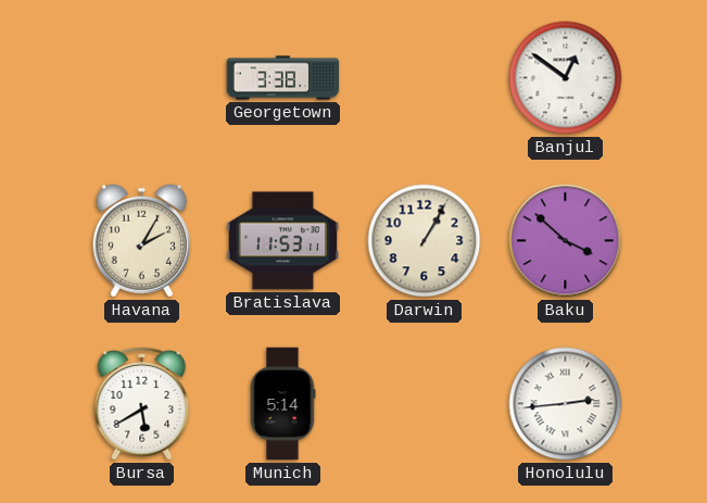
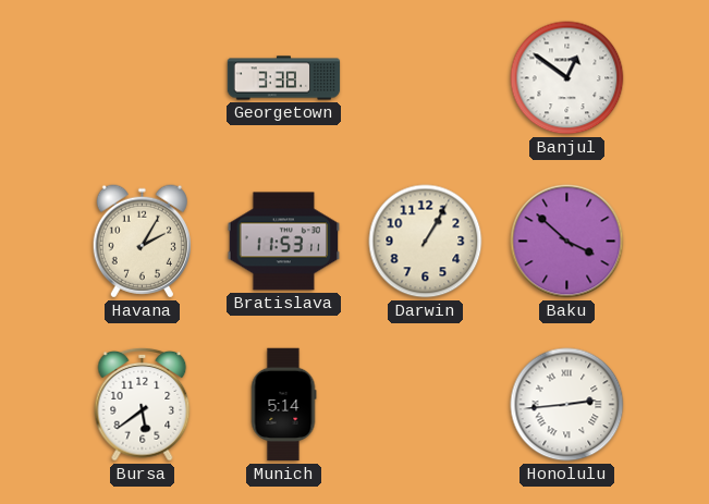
Bursa: 5:40 -> 5:39 (143, 404)
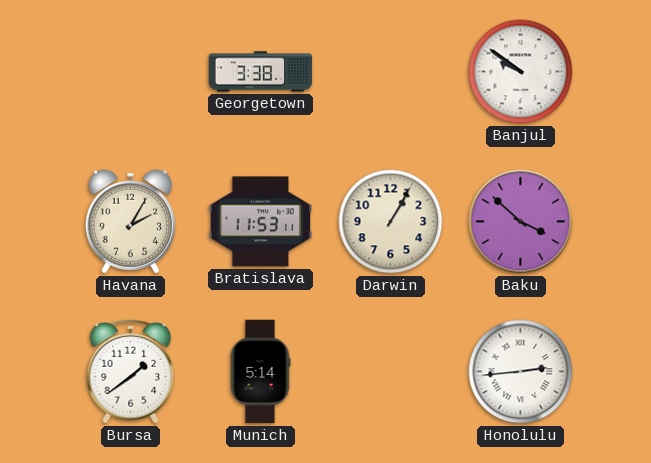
Banjul: 12:51 -> 9:51 (521, 72)
Bursa: 5:39 -> 1:39 (131, 371)
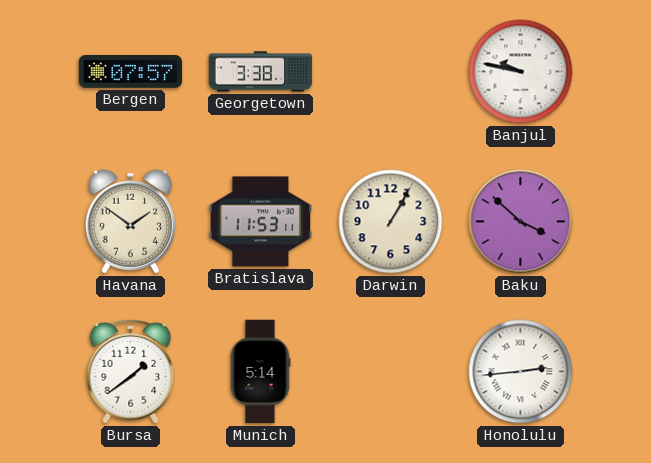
Bergen: none -> 07:57 (131, 72)
Banjul: 9:51 -> 9:47 (521, 72)
Havana: 2:05 -> 1:51 (130, 222)
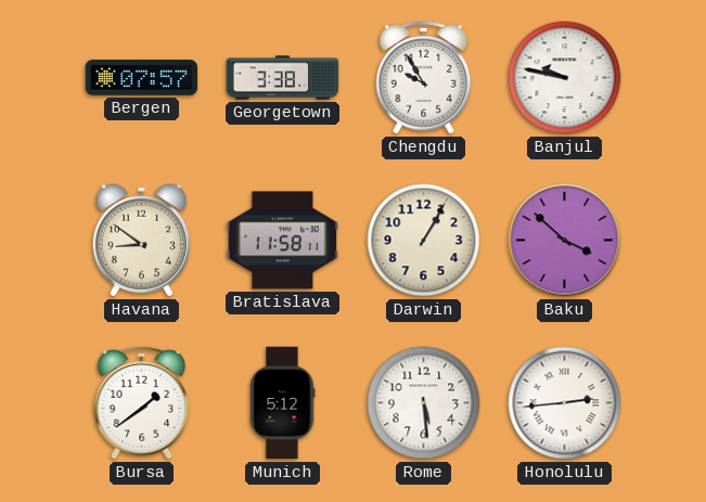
Chengdu: none -> 9:55 (424, 77)
Havana: 1:51 -> 8:51 (141, 241)
Bratislava: 11:53 -> 11:58 (283, 241)
Munich: 5:14 -> 5:12 (282, 403)
Rome: none -> 5:29 (424, 403)
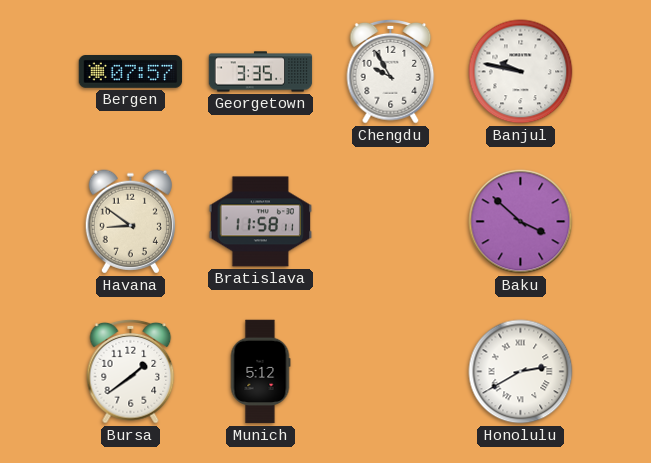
Georgetown: 3:38 -> 3:35 (261, 72)
Darwin: 1:05 -> none (424, 241)
Rome: 5:29 -> none (424, 403)
Honolulu: 2:44 -> 2:40 (521, 372)
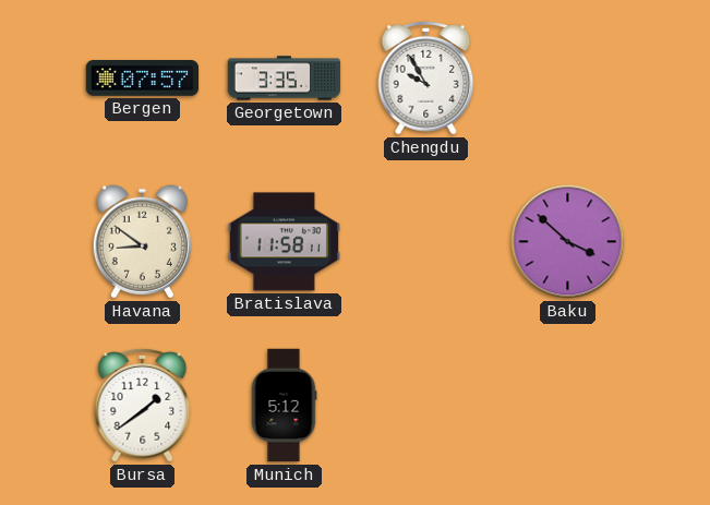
Banjul: 9:47 -> none (521, 72)
Honolulu: 2:40 -> none (521, 372)
